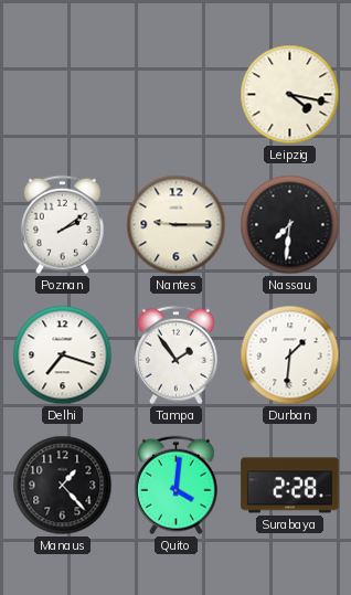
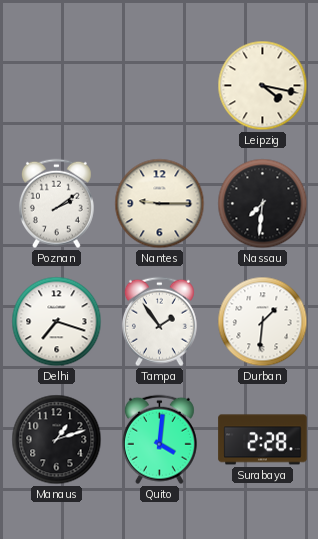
Manaus: 1:23 -> 1:12 (57, 440)
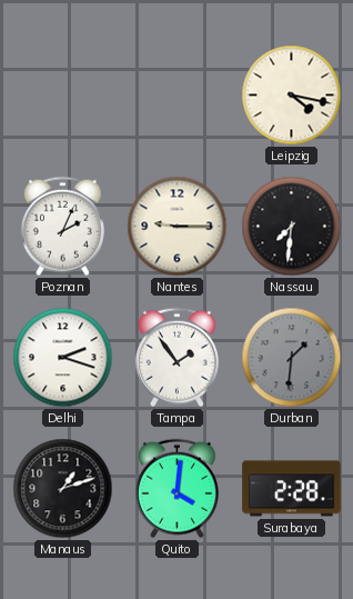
Poznan: 2:09 -> 2:04 (62, 227)
Delhi: 7:18 -> 2:18 (63, 358)
Durban dial: white -> grey (292, 358)
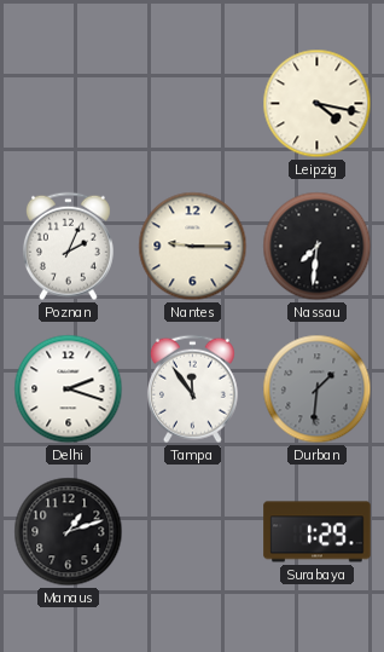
Tampa: 1:54 -> 11:54 (192, 390)
Quito: 4:01 -> none (176, 489)
Surabaya: 2:28 -> 1:29 (318, 532)
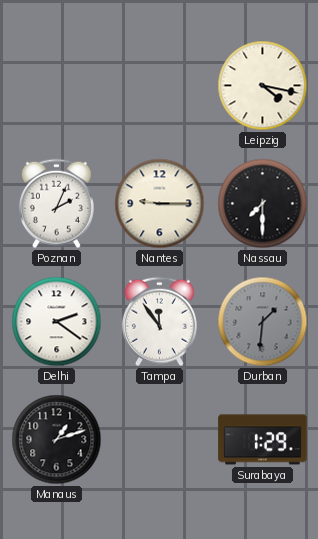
Nassau: 7:31 -> 7:30 (263, 204)
Delhi: 2:18 -> 2:21 (57, 322)
